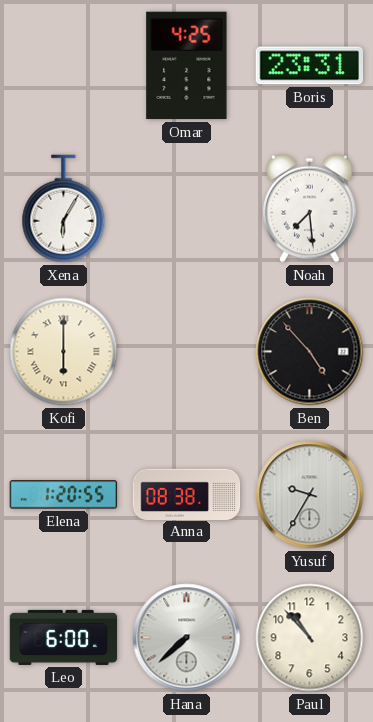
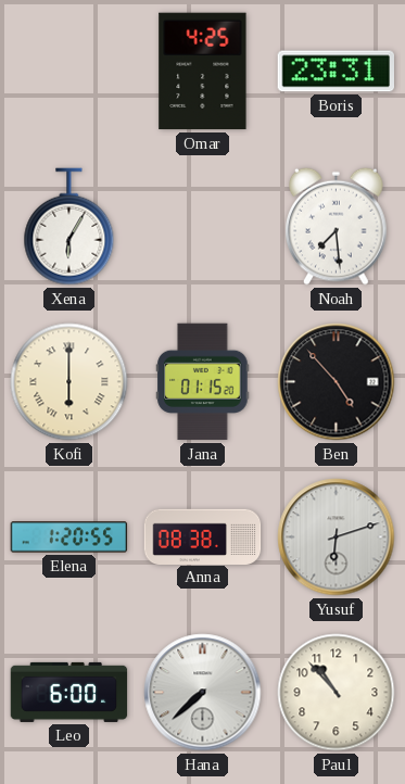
Jana: none -> 01:15 (203, 382)
Yusuf: 9:35 -> 6:12 (337, 538)
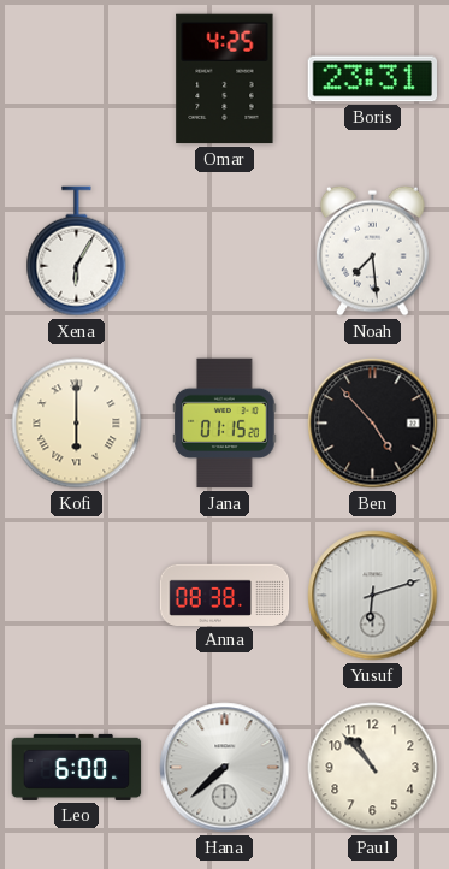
Elena: 1:20 -> none (69, 538)
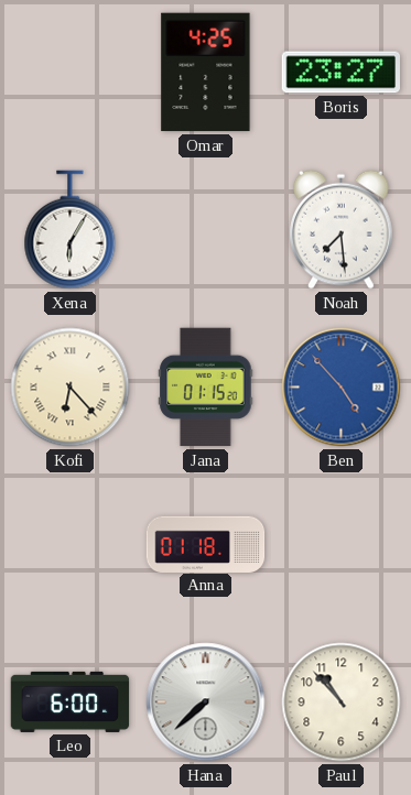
Boris: 23:31 -> 23:27 (340, 73)
Kofi: 6:00 -> 6:23 (71, 388)
Ben dial: black -> blue (342, 388)
Anna: 08:38 -> 01:18 (206, 544)
Yusuf: 6:12 -> none (373, 596)
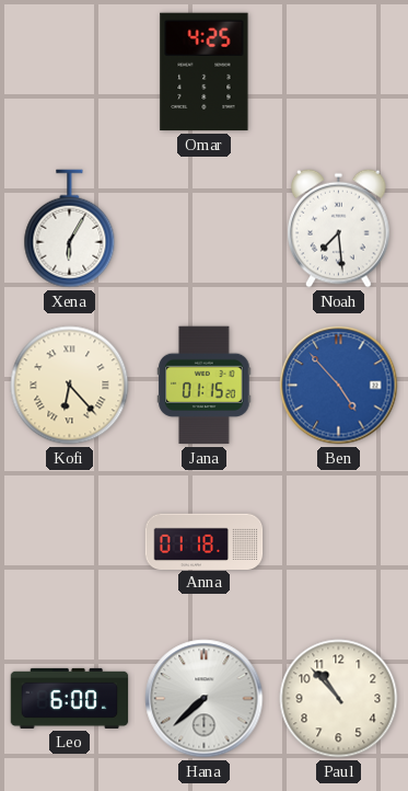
Boris: 23:27 -> none (340, 73)
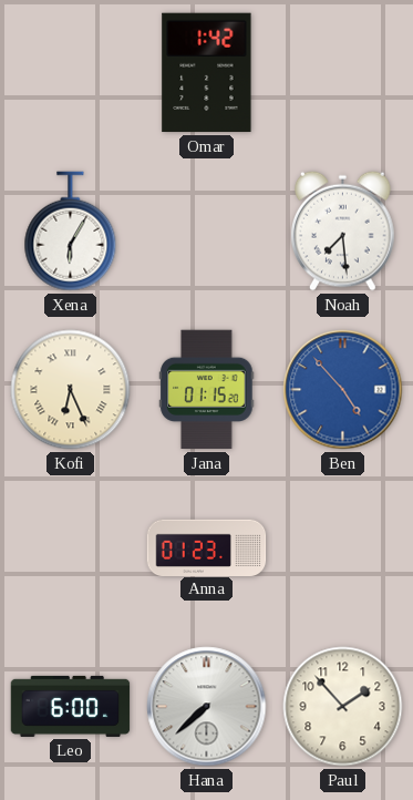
Omar: 4:25 -> 1:42 (207, 73)
Kofi: 6:23 -> 6:26 (71, 390)
Anna: 01:18 -> 01:23 (207, 547)
Paul: 10:53 -> 1:53 (343, 707)
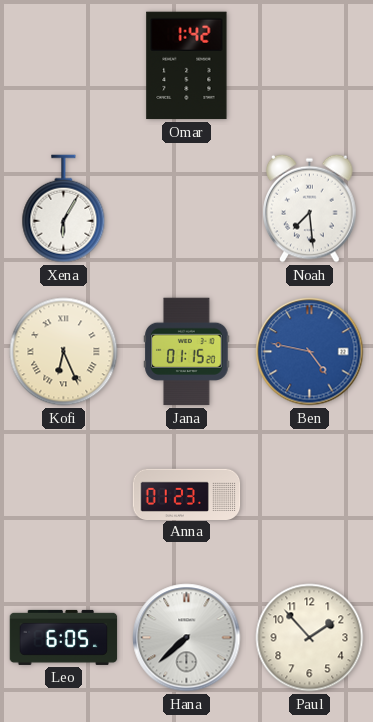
Ben: 4:53 -> 4:47 (310, 352)
Leo: 6:00 -> 6:05 (64, 637)
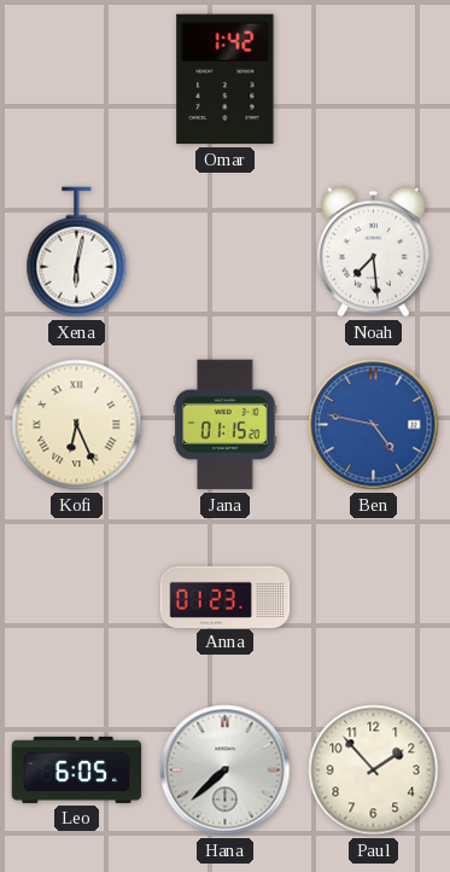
Xena: 6:05 -> 6:02 (77, 252)
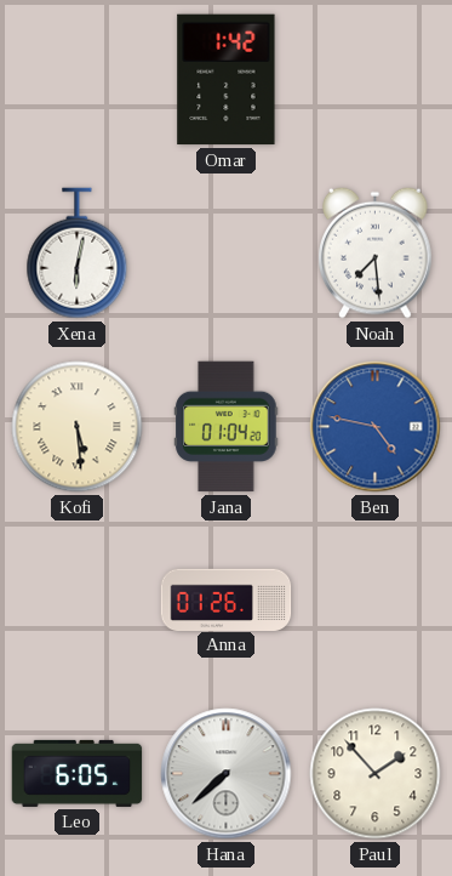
Kofi: 6:26 -> 5:29 (78, 427)
Jana: 01:15 -> 01:04 (227, 427)
Anna: 01:23 -> 01:26 (227, 599)
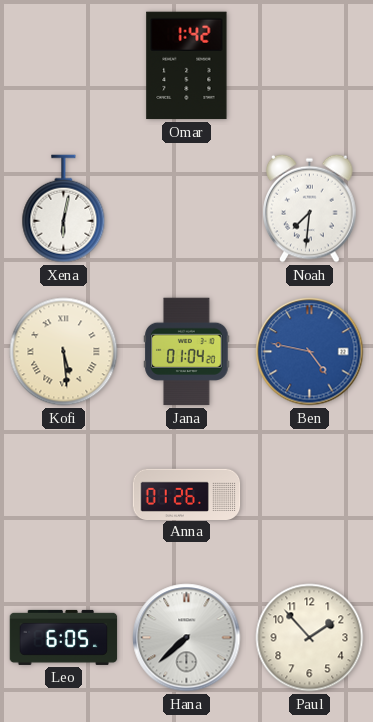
Noah: 7:29 -> 7:31 (310, 208)
